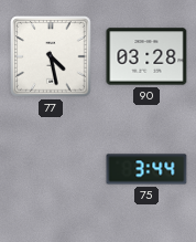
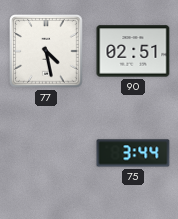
90: 03:28 -> 02:51 (133, 51)
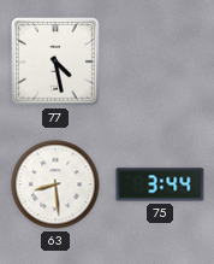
90: 02:51 -> none (133, 51)
63: none -> 8:29 (55, 184)
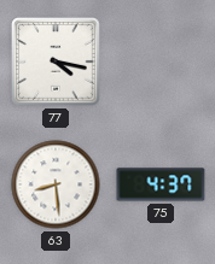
77: 4:28 -> 4:17 (56, 61)
75: 3:44 -> 4:37 (161, 184)
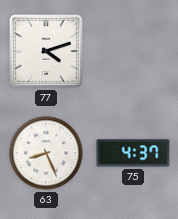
77: 4:17 -> 4:12 (46, 51)
63: 8:29 -> 8:26 (46, 153)
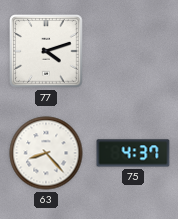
63: 8:26 -> 8:23 (46, 153)
